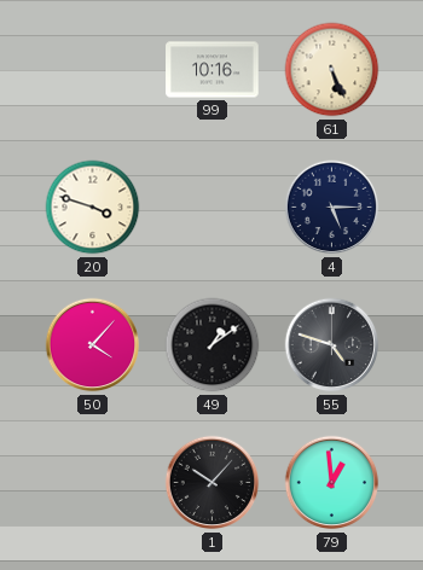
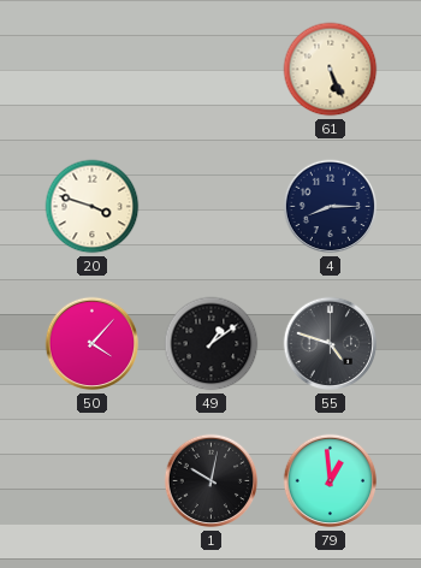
99: 10:16 -> none (213, 70)
4: 5:15 -> 8:15 (331, 207)
1: 10:07 -> 10:02 (212, 481)
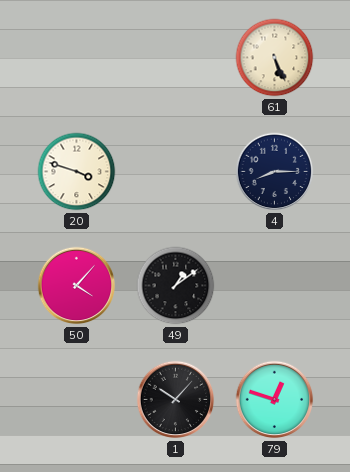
55: 4:48 -> none (331, 344)
1: 10:02 -> 10:07 (176, 400)
79: 12:59 -> 12:48 (275, 400)
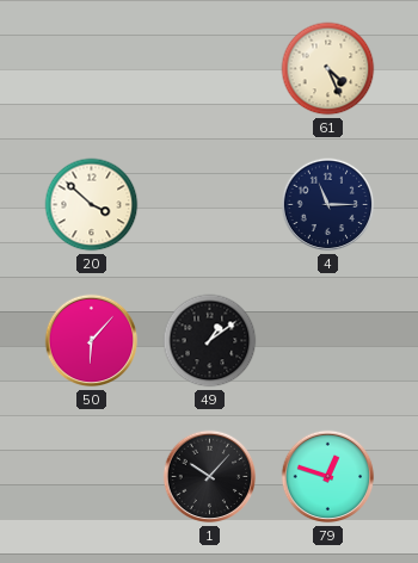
61: 5:26 -> 4:26 (328, 69)
20: 3:48 -> 3:52 (92, 205)
4: 8:15 -> 11:15 (328, 205)
50: 4:07 -> 6:07 (92, 341)
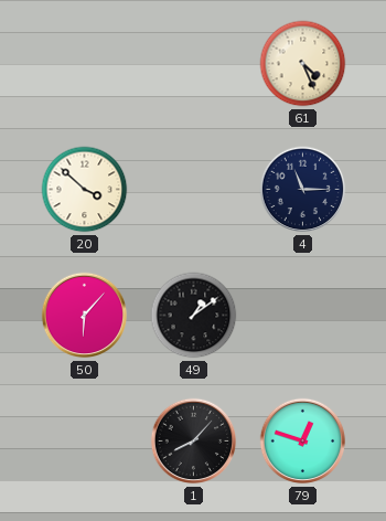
1: 10:07 -> 8:07 (194, 442)
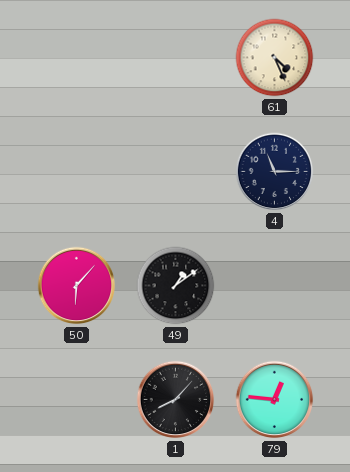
20: 3:52 -> none (85, 190)
79: 12:48 -> 12:46 (275, 400)
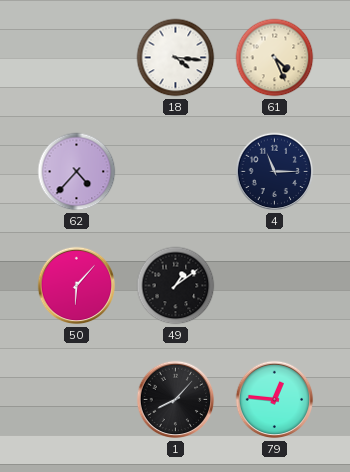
18: none -> 4:16 (176, 58)
62: none -> 4:37 (77, 172)
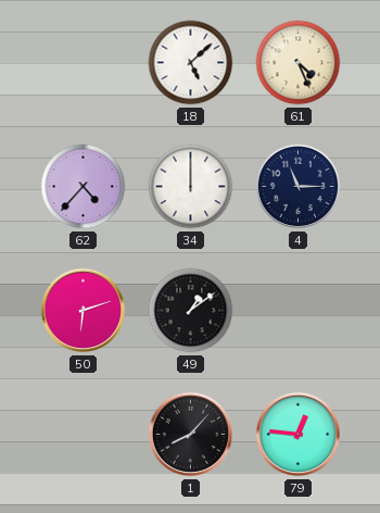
18: 4:16 -> 5:08 (191, 63)
34: none -> 12:00 (191, 187)
50: 6:07 -> 6:12 (84, 311)
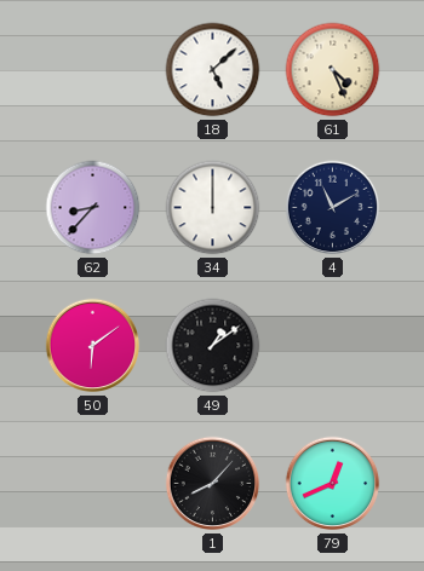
62: 4:37 -> 8:37 (93, 208)
4: 11:15 -> 11:10 (333, 208)
50: 6:12 -> 6:09 (93, 346)
79: 12:46 -> 12:41 (333, 484)
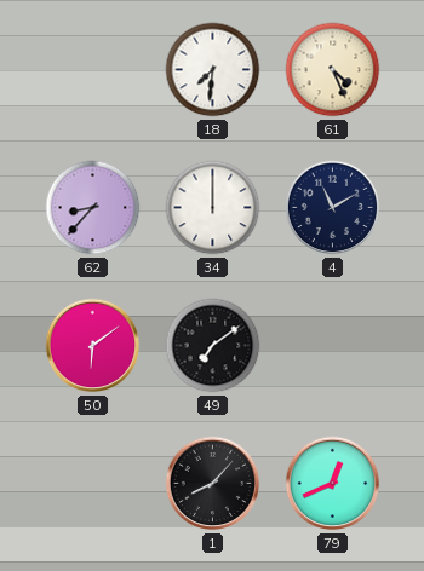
18: 5:08 -> 7:31 (213, 70)
49: 1:09 -> 7:09 (213, 346)
